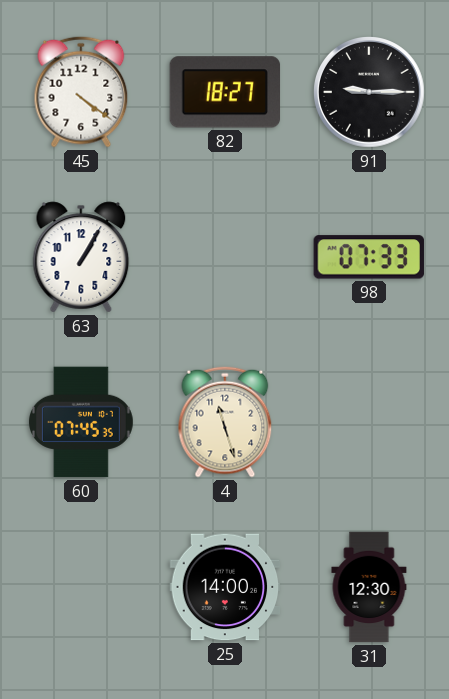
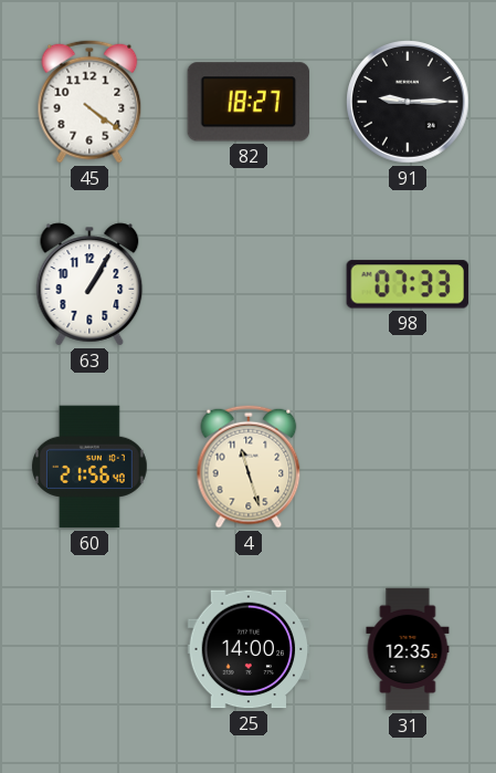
60: 07:45 -> 21:56 (89, 467)
31: 12:30 -> 12:35 (408, 649)
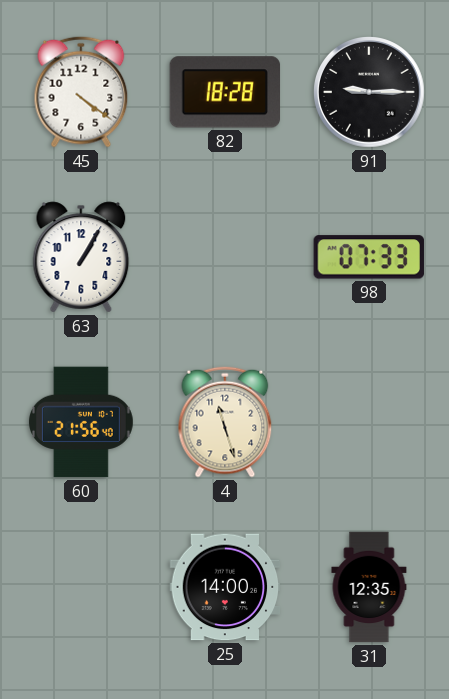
82: 18:27 -> 18:28 (225, 92)
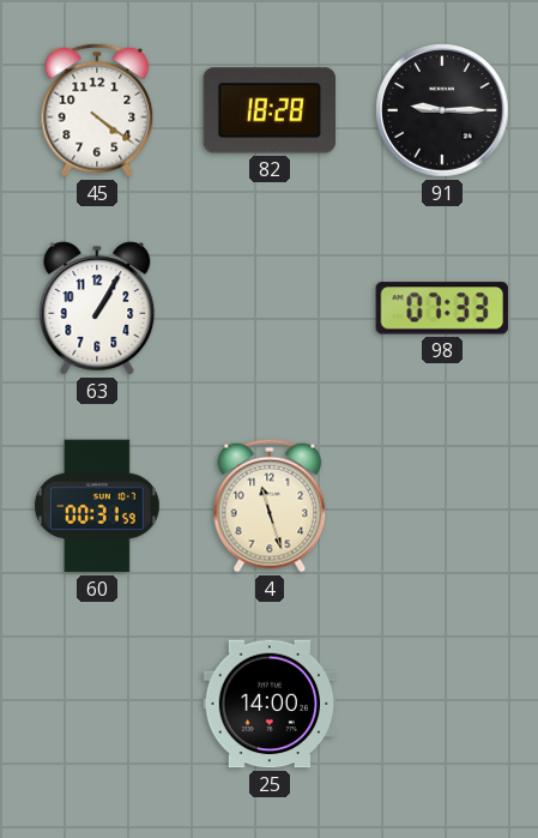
60: 21:56 -> 00:31 (97, 506)
31: 12:35 -> none (369, 587)
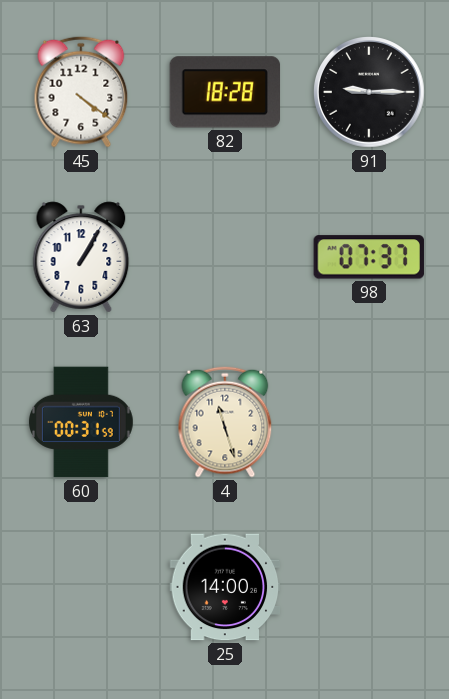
98: 07:33 -> 07:37 (368, 257)
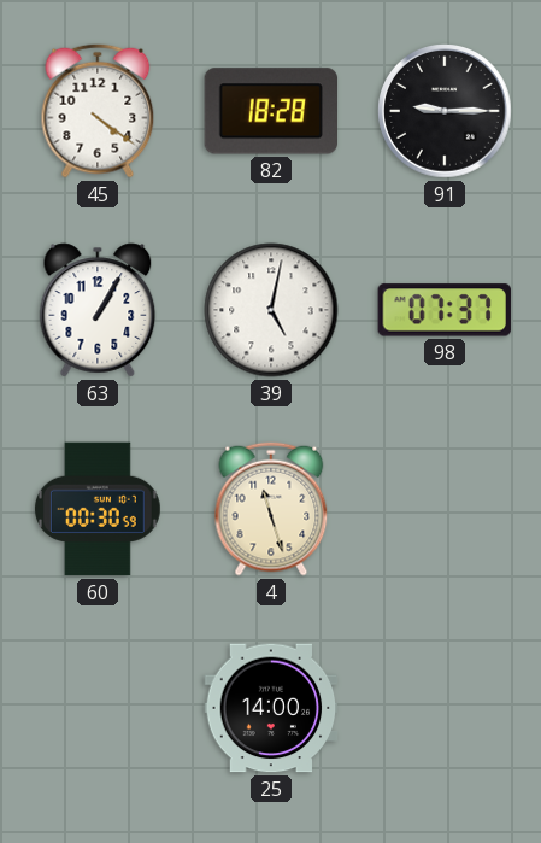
39: none -> 5:02 (271, 310)
60: 00:31 -> 00:30 (98, 509)
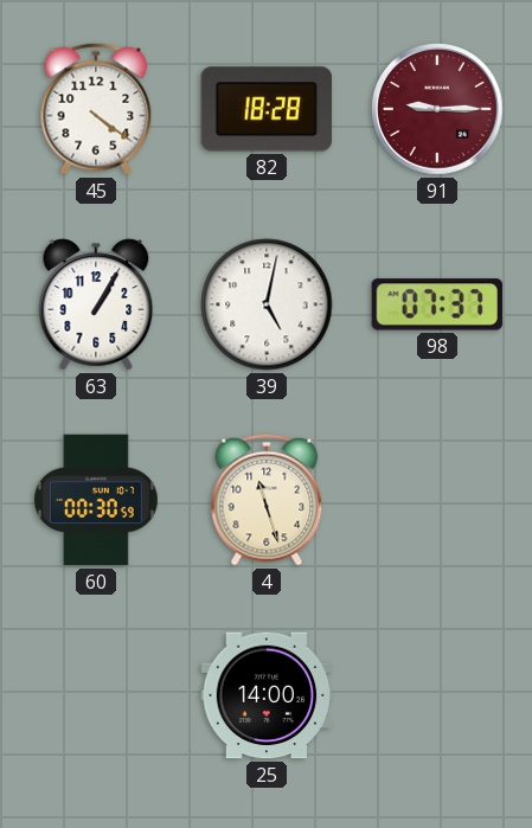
91 dial: black -> burgundy (437, 109)
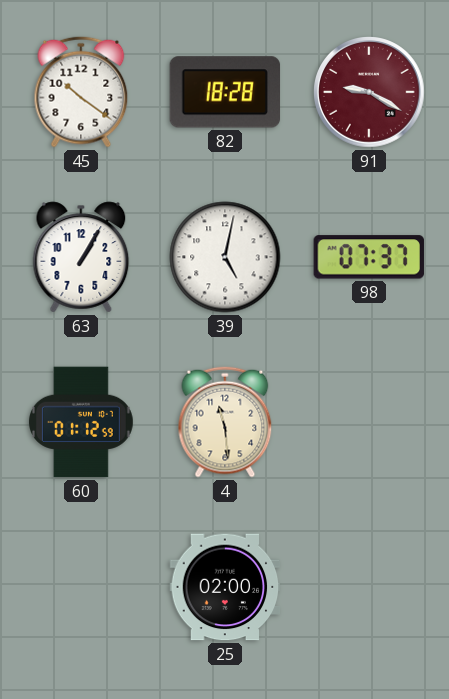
45: 4:21 -> 10:21 (81, 92)
91: 9:15 -> 9:20 (369, 92)
60: 00:30 -> 01:12 (81, 422)
4: 11:27 -> 11:29 (225, 422)
25: 14:00 -> 02:00 (225, 587)
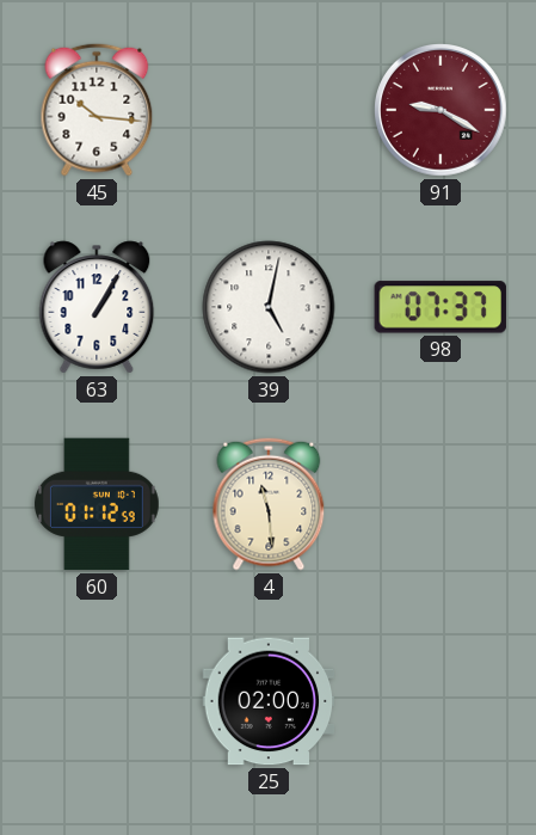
45: 10:21 -> 10:16 (97, 110)
82: 18:28 -> none (225, 92)
